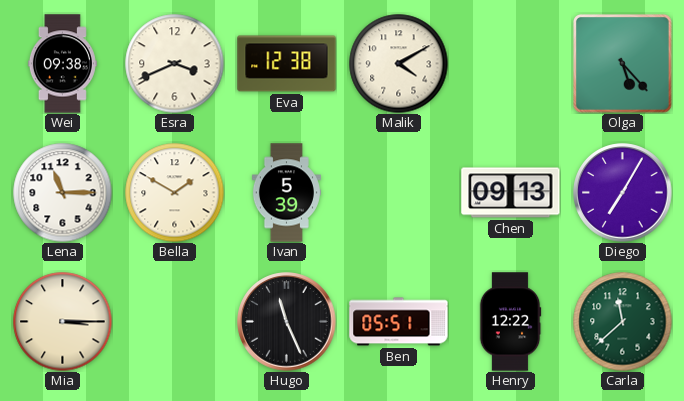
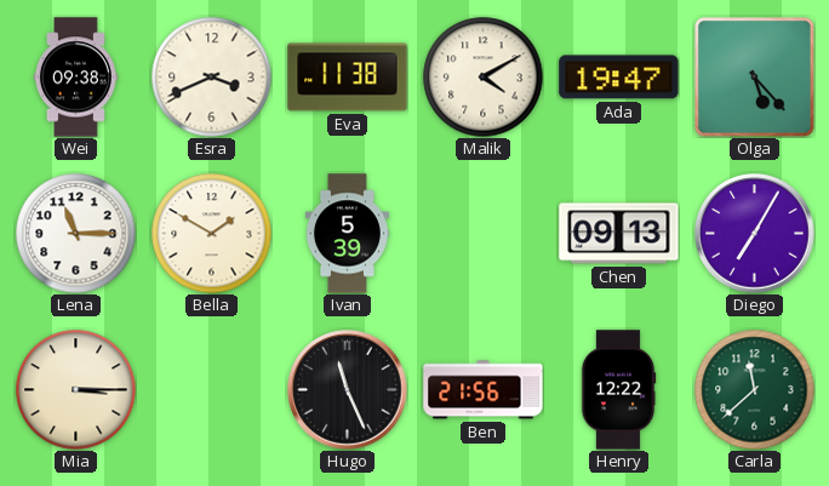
Eva: 12:38 -> 11:38 (348, 78)
Ada: none -> 19:47 (619, 78)
Ben: 05:51 -> 21:56 (484, 390)
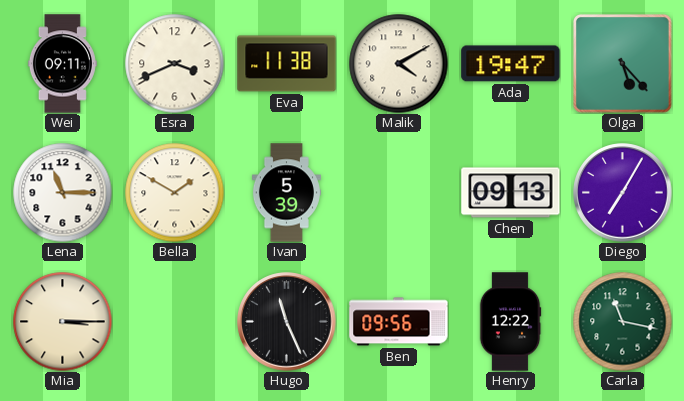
Wei: 09:38 -> 09:11 (62, 64)
Ben: 21:56 -> 09:56 (399, 322)
Carla: 11:38 -> 11:17 (623, 322)
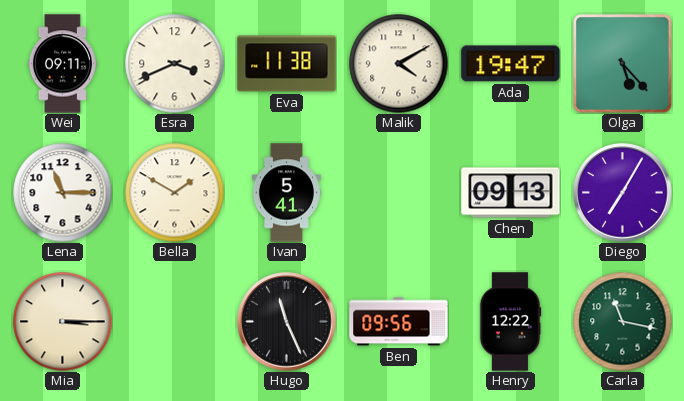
Ivan: 5:39 -> 5:41 (286, 193)
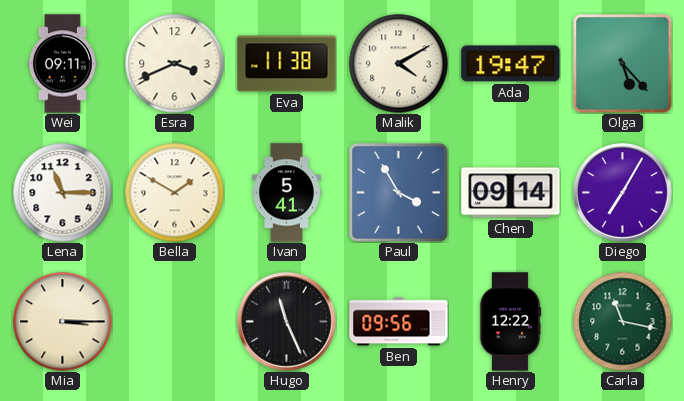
Paul: none -> 3:55 (399, 193)
Chen: 09:13 -> 09:14 (511, 193)
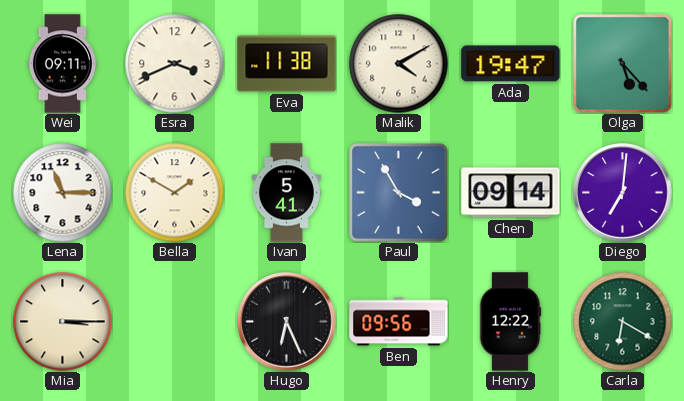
Diego: 7:05 -> 7:01 (623, 193)
Hugo: 11:26 -> 6:26 (287, 322)
Carla: 11:17 -> 6:20 (623, 322)
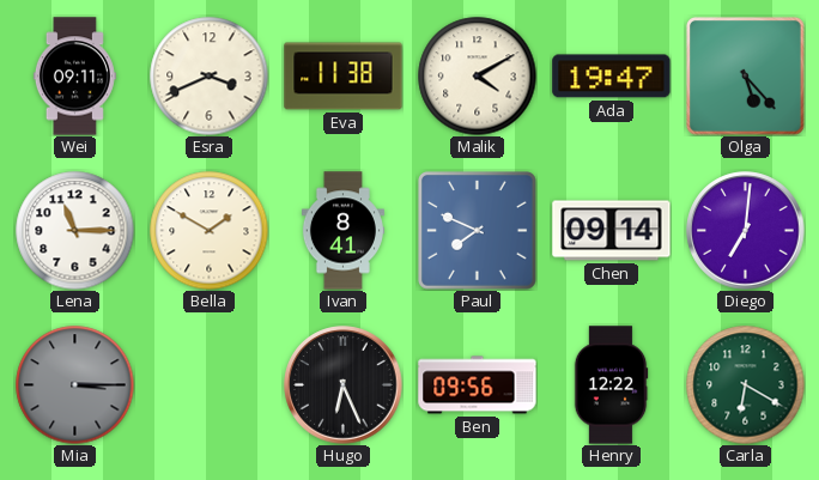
Ivan: 5:41 -> 8:41 (342, 231)
Paul: 3:55 -> 7:49 (478, 231)
Mia dial: cream -> grey (75, 385)
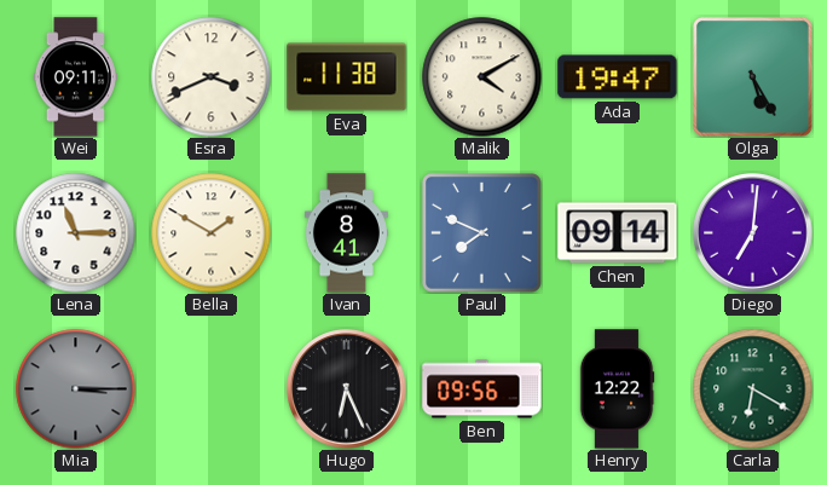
Olga: 5:23 -> 5:25 (753, 77)
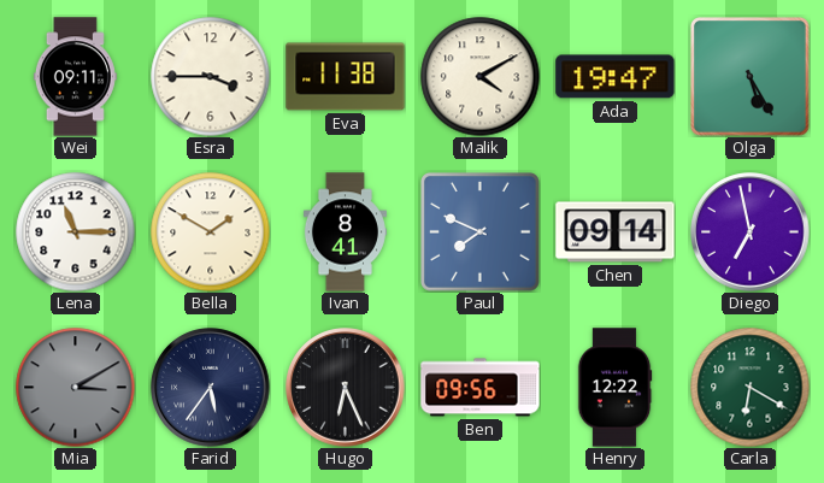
Esra: 3:41 -> 3:45 (211, 77)
Diego: 7:01 -> 6:58 (751, 232)
Mia: 3:15 -> 3:10 (76, 388)
Farid: none -> 5:36 (211, 388)
